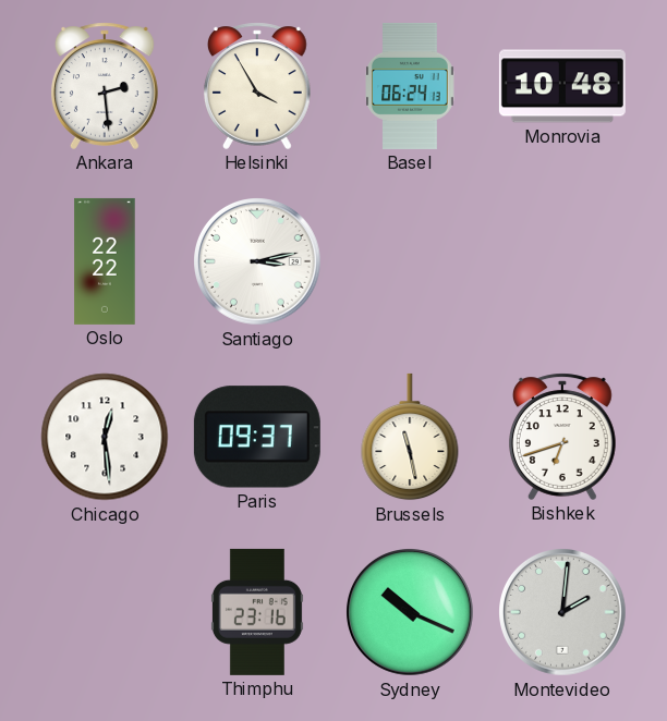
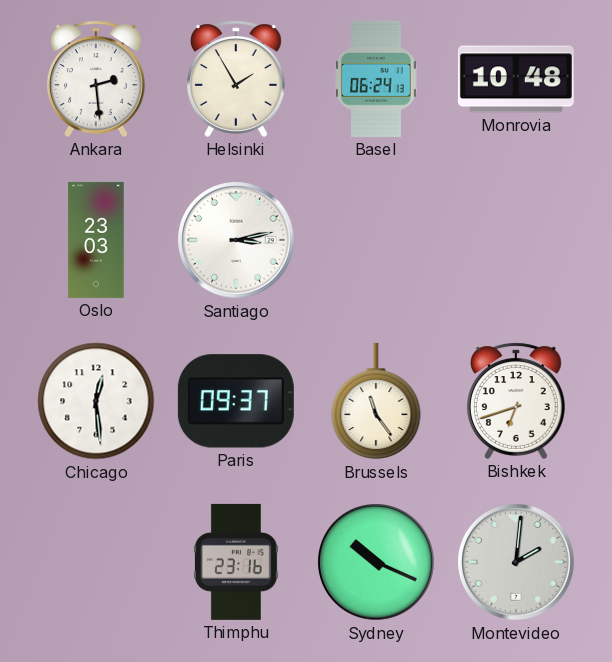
Helsinki: 3:55 -> 1:55 (236, 79)
Oslo: 22:22 -> 23:03 (96, 240)
Brussels: 11:28 -> 11:24 (376, 401)
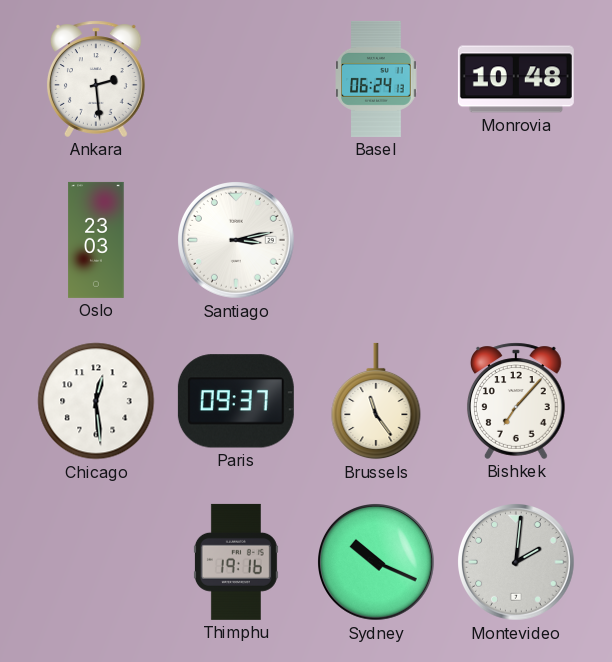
Helsinki: 1:55 -> none (236, 79)
Bishkek: 6:42 -> 7:07 (516, 401)
Thimphu: 23:16 -> 19:16 (236, 562)
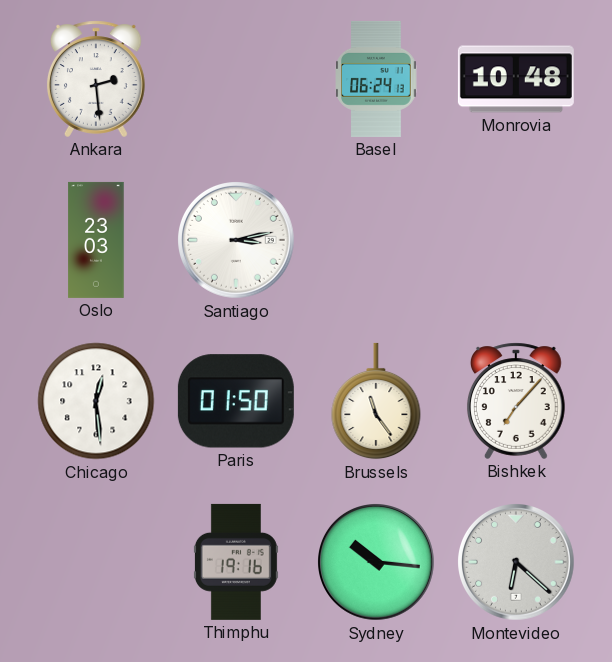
Paris: 09:37 -> 01:50 (236, 401)
Sydney: 10:19 -> 10:16 (377, 563)
Montevideo: 2:01 -> 6:22 (517, 563)
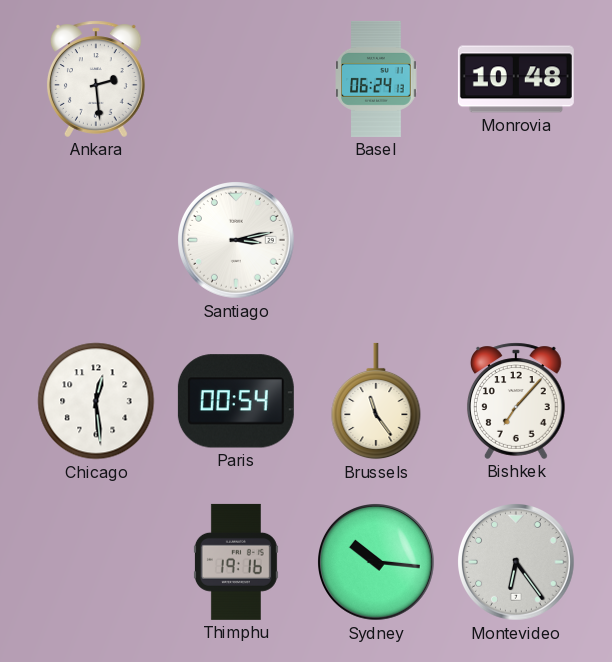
Oslo: 23:03 -> none (96, 240)
Paris: 01:50 -> 00:54 (236, 401)
Montevideo: 6:22 -> 6:24 (517, 563)
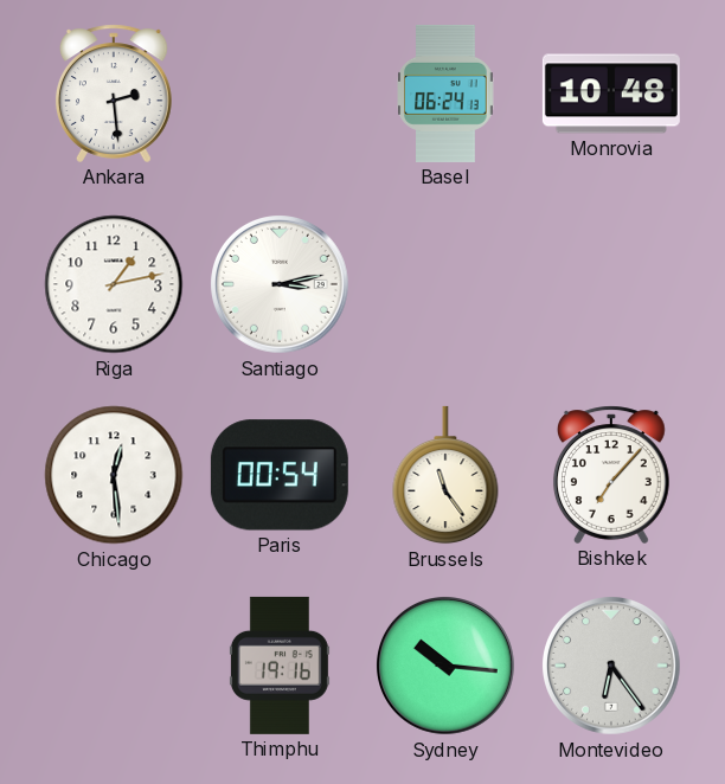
Riga: none -> 1:13 (114, 284)
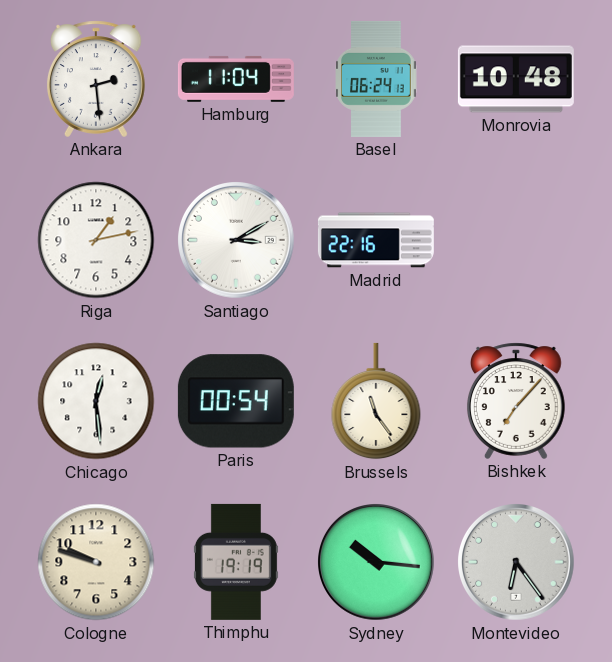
Hamburg: none -> 11:04 (236, 79)
Santiago: 3:13 -> 3:10 (237, 241)
Madrid: none -> 22:16 (376, 240)
Cologne: none -> 9:48 (96, 562)
Thimphu: 19:16 -> 19:19 (236, 562)
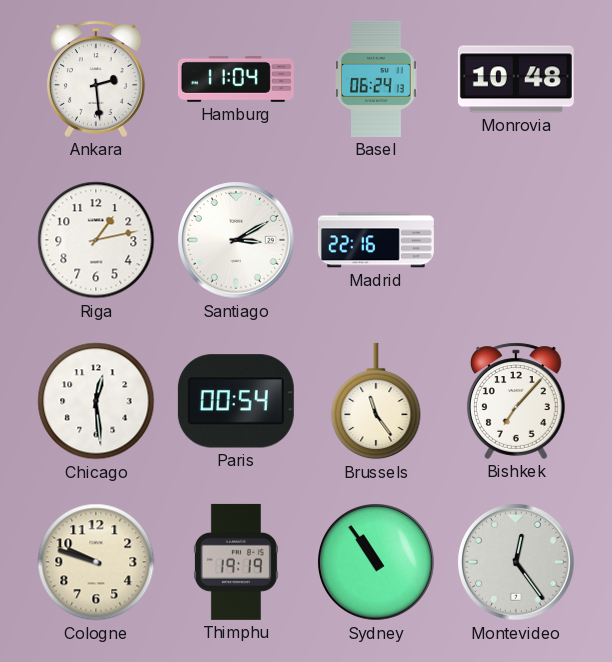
Sydney: 10:16 -> 10:54 (377, 563)
Montevideo: 6:24 -> 12:24 (517, 563)
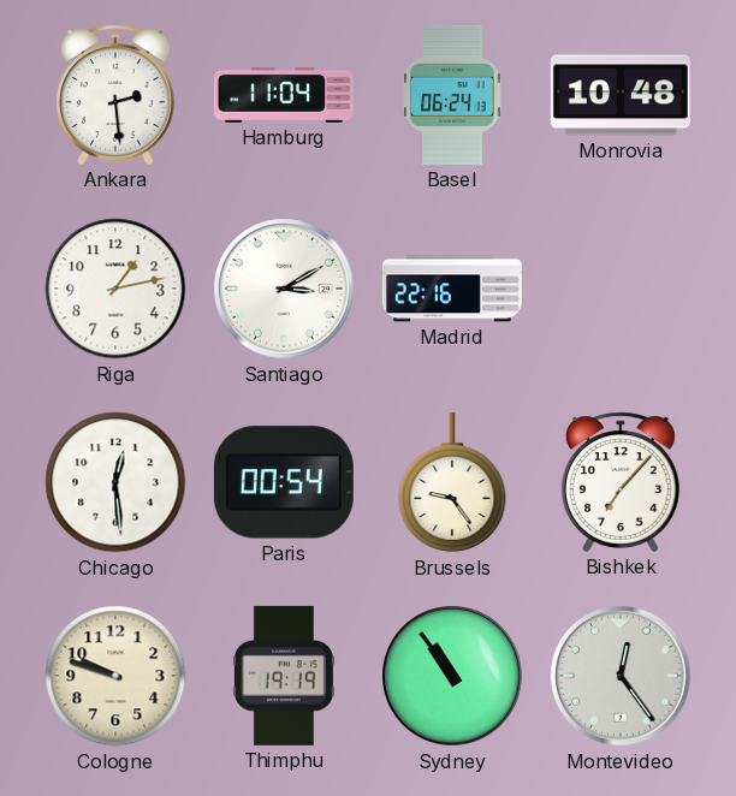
Brussels: 11:24 -> 9:24 (452, 482)
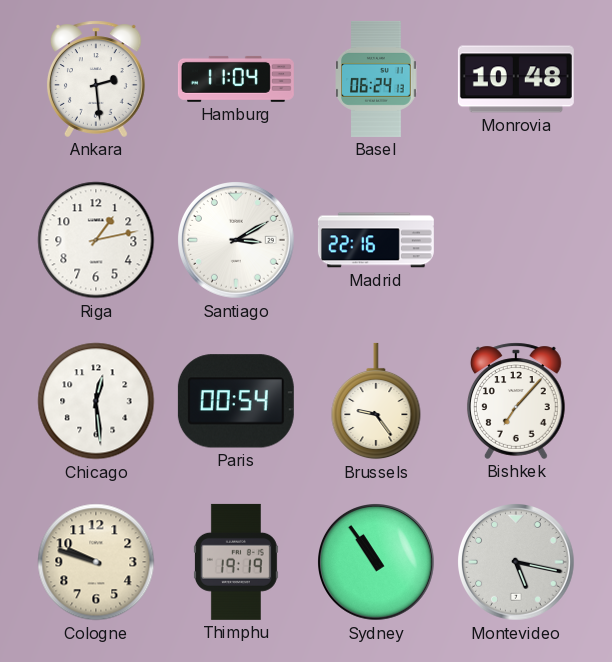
Montevideo: 12:24 -> 5:17 (517, 563)
